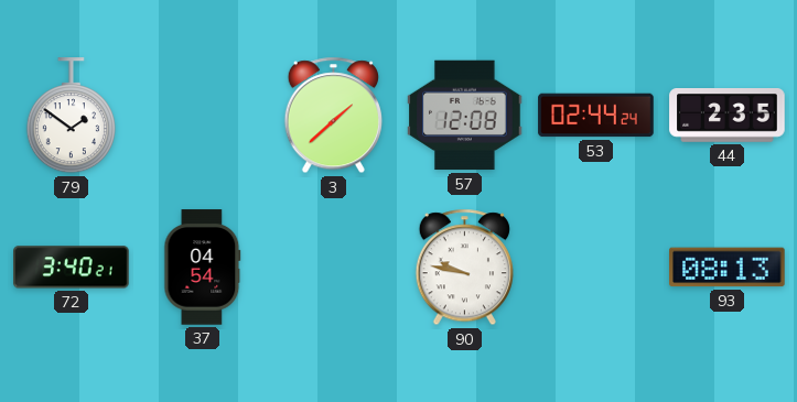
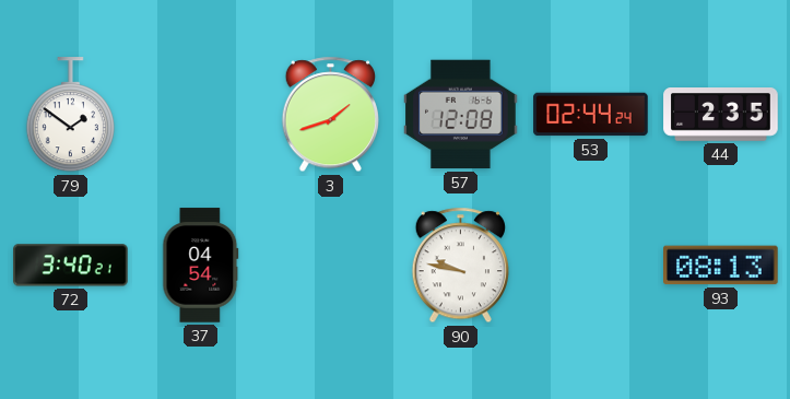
3: 1:38 -> 1:42 (330, 115)
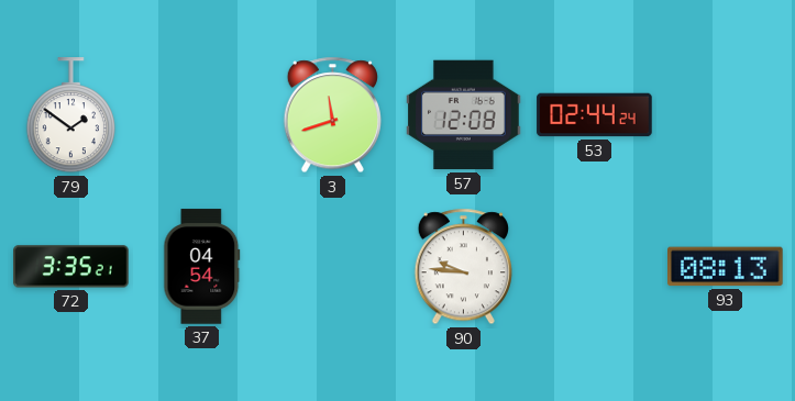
3: 1:42 -> 11:42 (332, 115)
44: 2:35 -> none (721, 115)
72: 3:40 -> 3:35 (71, 267)
90: 9:47 -> 9:46 (463, 267)
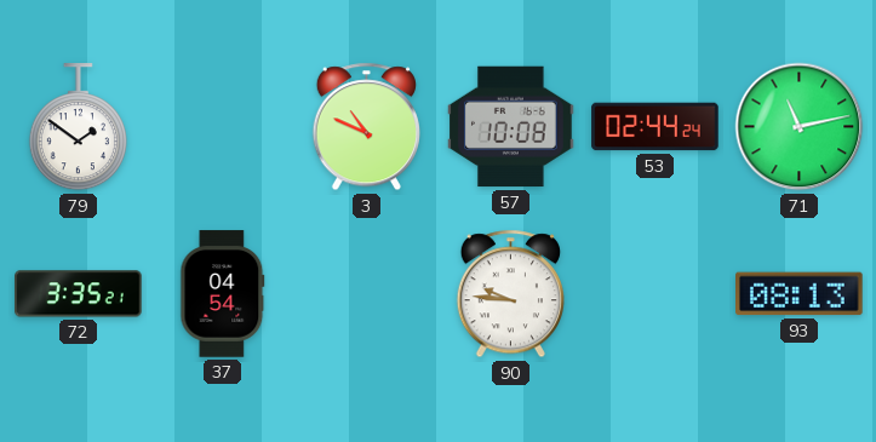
3: 11:42 -> 10:49 (366, 127)
57: 12:08 -> 10:08 (511, 127)
71: none -> 11:13 (800, 127)
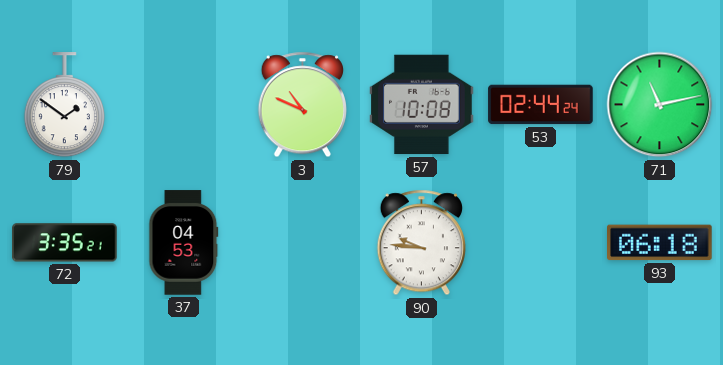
37: 04:54 -> 04:53 (184, 243)
93: 08:13 -> 06:18 (660, 243)
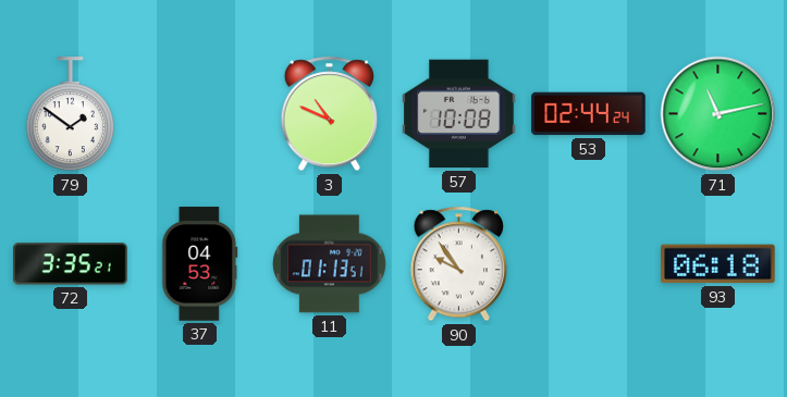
11: none -> 01:13 (329, 264)
90: 9:46 -> 9:54 (458, 264)
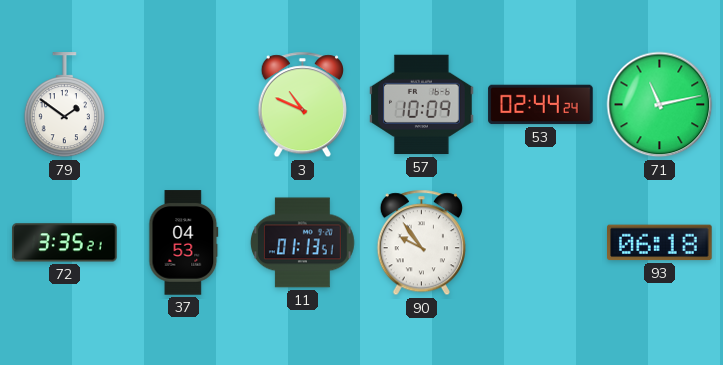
57: 10:08 -> 10:09 (422, 105)
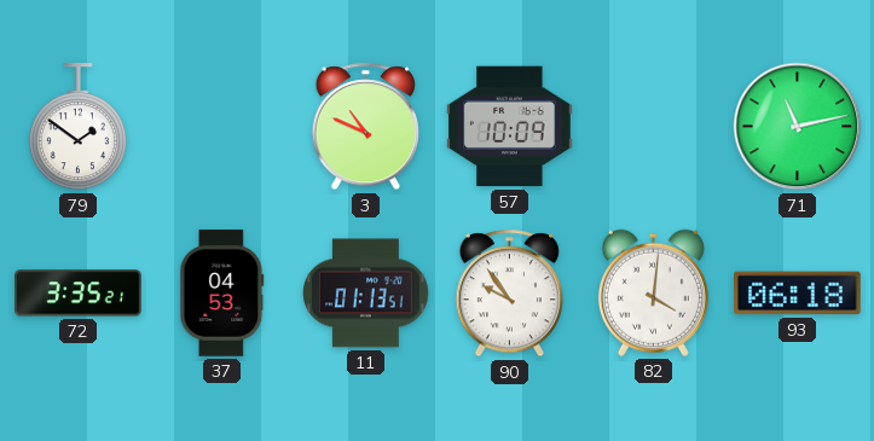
53: 02:44 -> none (541, 105)
82: none -> 4:01 (653, 292)
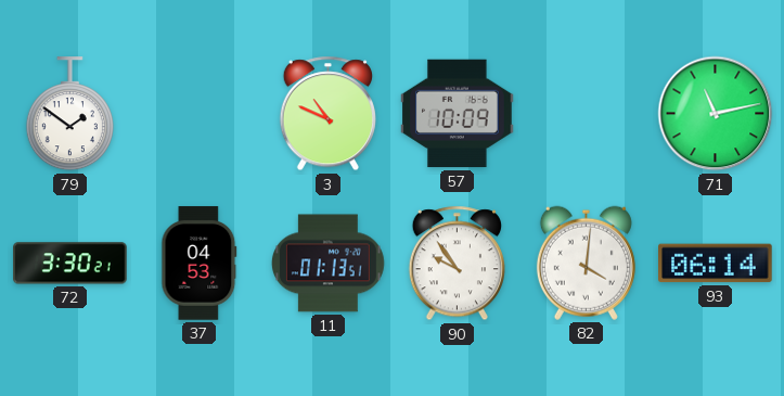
72: 3:35 -> 3:30 (70, 264)
93: 06:18 -> 06:14 (716, 264)
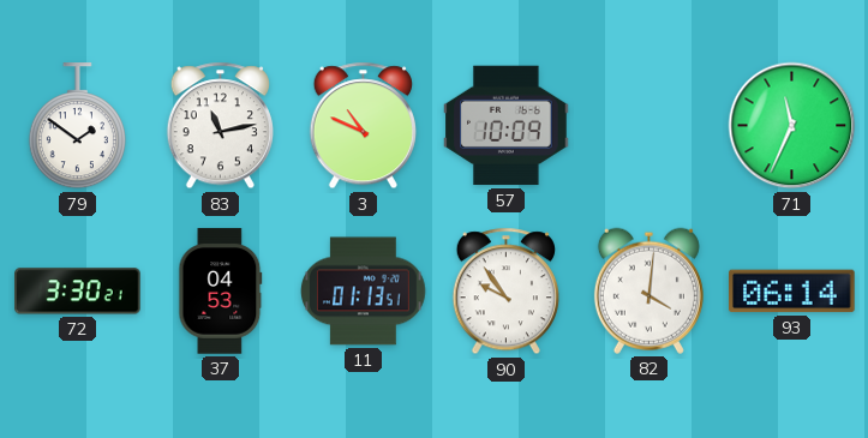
83: none -> 11:13 (220, 126)
71: 11:13 -> 11:34 (792, 126)
